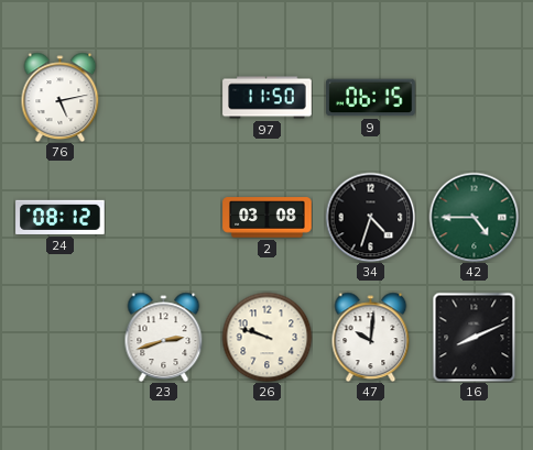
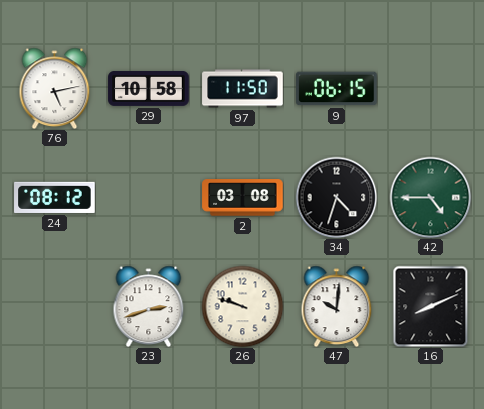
29: none -> 10:58 (149, 88)
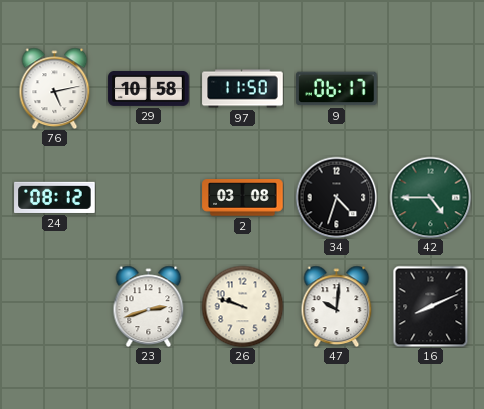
9: 06:15 -> 06:17 (337, 89)
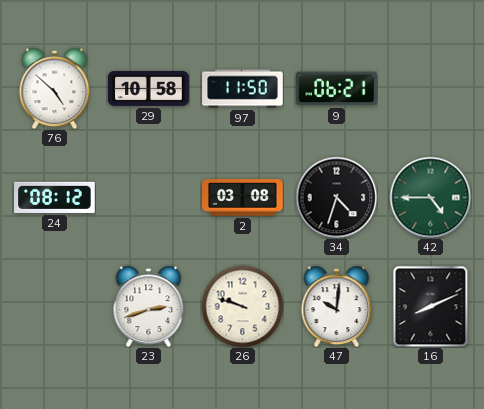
76: 5:13 -> 4:52 (55, 88)
9: 06:17 -> 06:21 (337, 89)
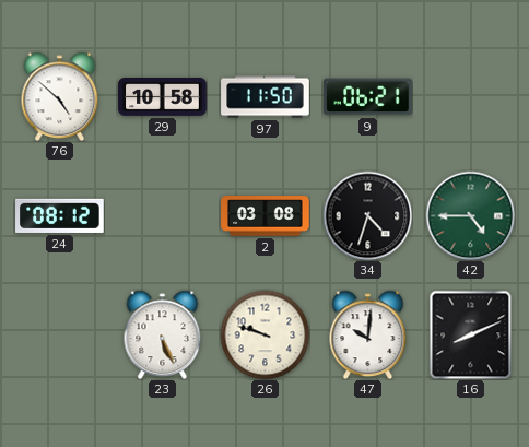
23: 2:42 -> 5:26 (163, 334)
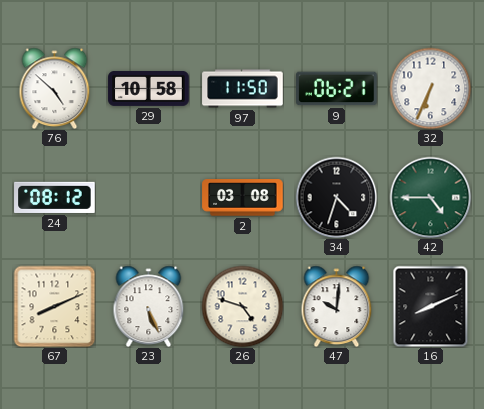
32: none -> 6:34 (430, 88)
67: none -> 8:11 (54, 306)
26: 9:48 -> 4:48 (242, 306)
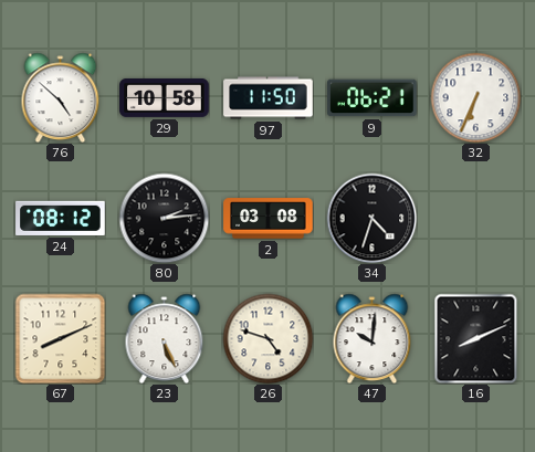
80: none -> 2:14 (164, 218)
42: 4:45 -> none (430, 197)
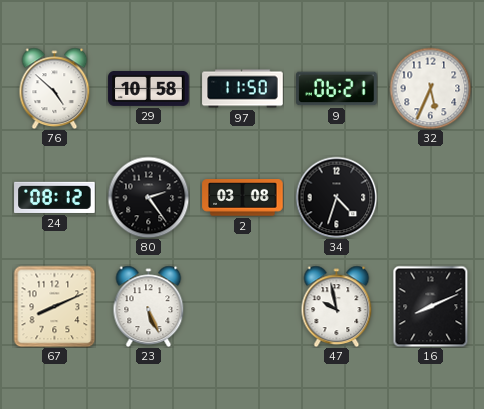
32: 6:34 -> 5:34 (430, 88)
80: 2:14 -> 2:24 (148, 197)
26: 4:48 -> none (267, 338)
47: 10:01 -> 9:58 (337, 306)
